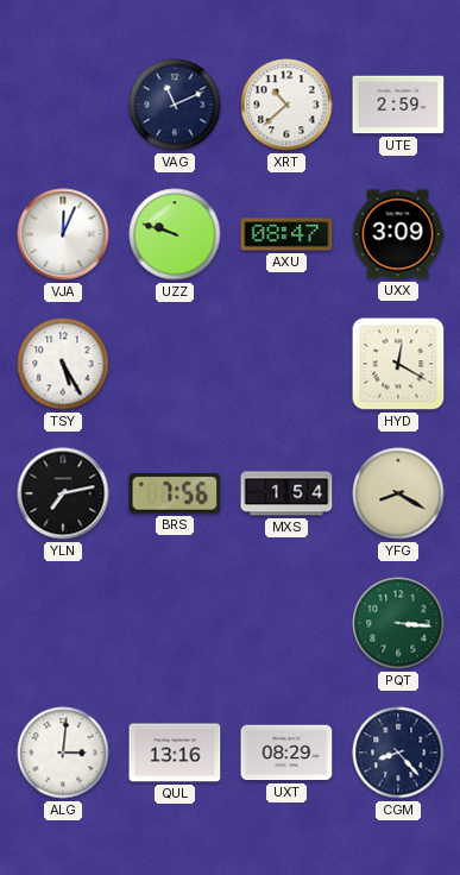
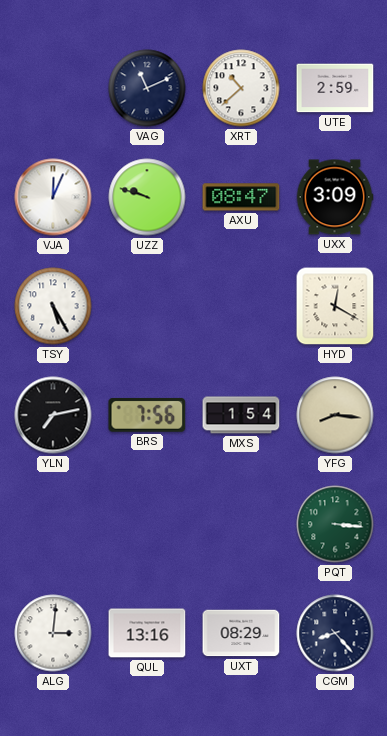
YFG: 8:20 -> 8:16 (335, 415)
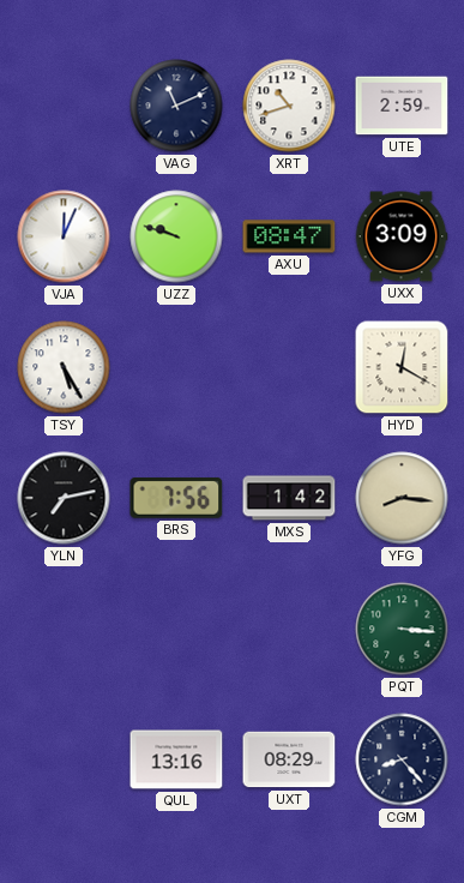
XRT: 10:38 -> 10:42 (289, 106)
MXS: 1:54 -> 1:42 (289, 498)
ALG: 3:01 -> none (53, 633)
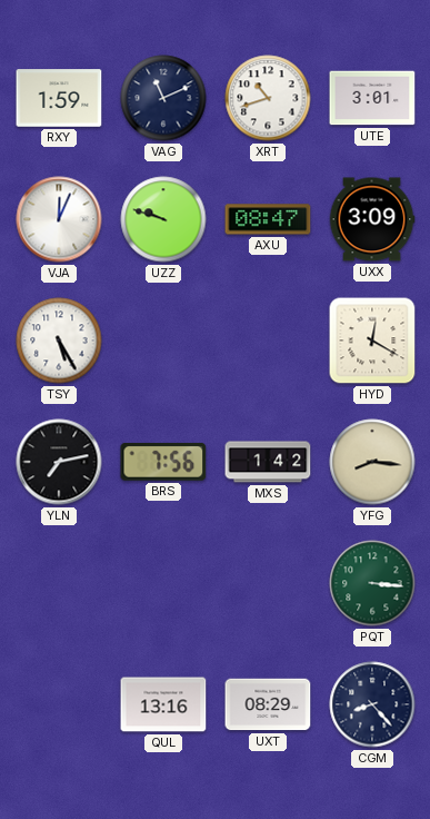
RXY: none -> 1:59 (59, 98)
UTE: 2:59 -> 3:01 (372, 98)
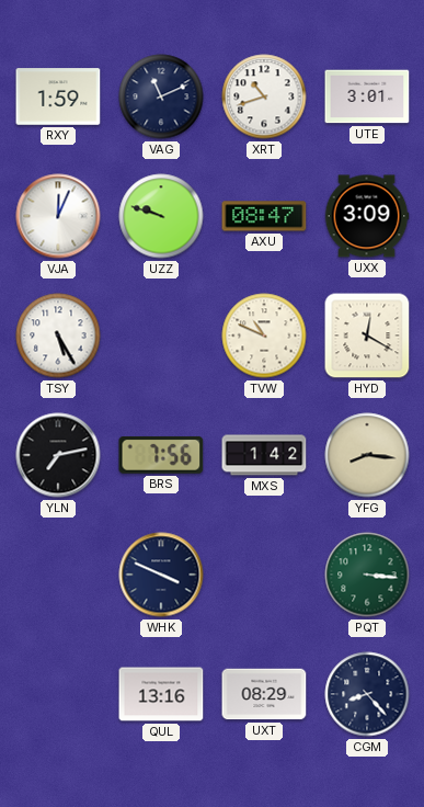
TVW: none -> 10:49 (264, 336)
WHK: none -> 3:49 (161, 575)
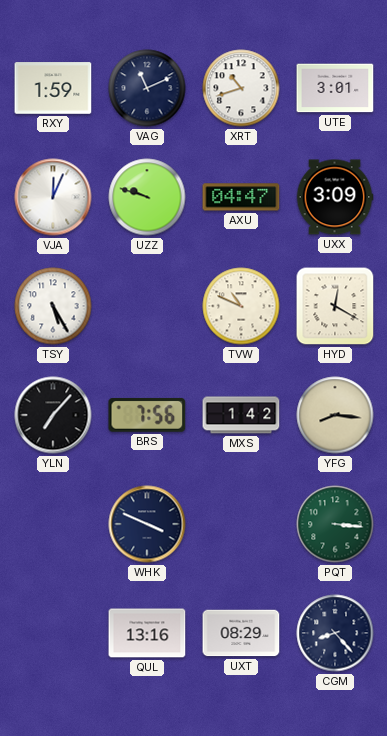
AXU: 08:47 -> 04:47 (241, 197)
YLN: 7:13 -> 7:07 (53, 415)
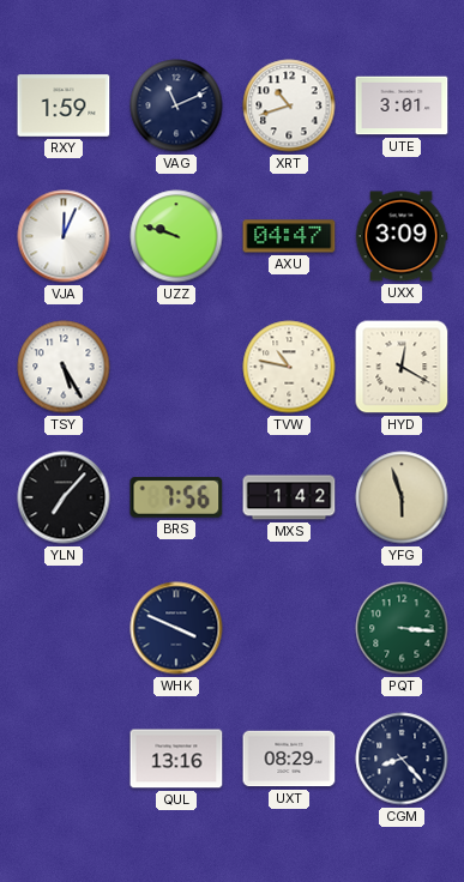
TVW: 10:49 -> 10:47 (289, 367)
YFG: 8:16 -> 5:57 (402, 497)
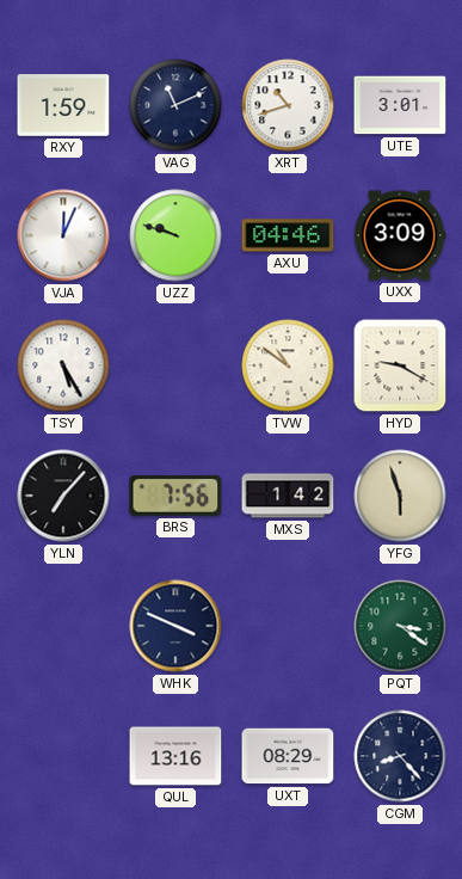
AXU: 04:47 -> 04:46 (288, 235)
TVW: 10:47 -> 10:51 (288, 365)
HYD: 12:20 -> 9:20 (400, 365)
PQT: 3:16 -> 3:21 (400, 626)
